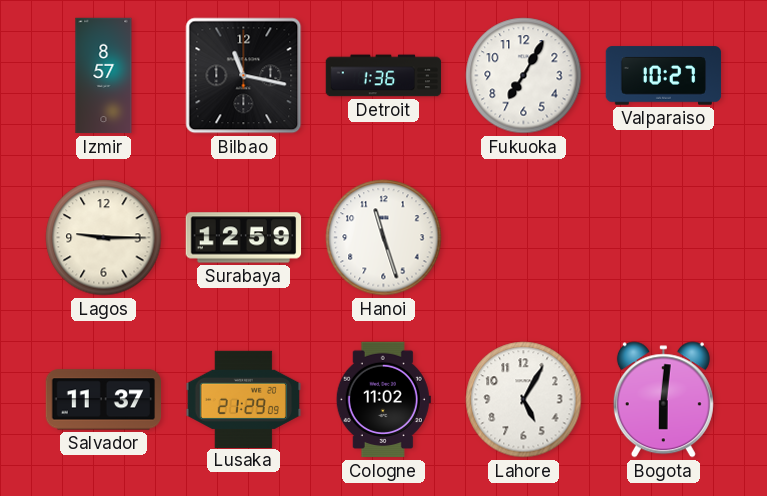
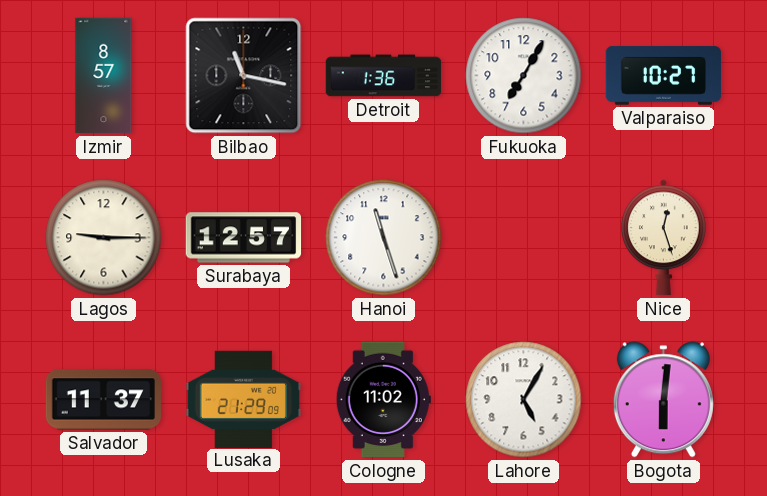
Surabaya: 12:59 -> 12:57 (244, 238)
Nice: none -> 12:27 (664, 238)
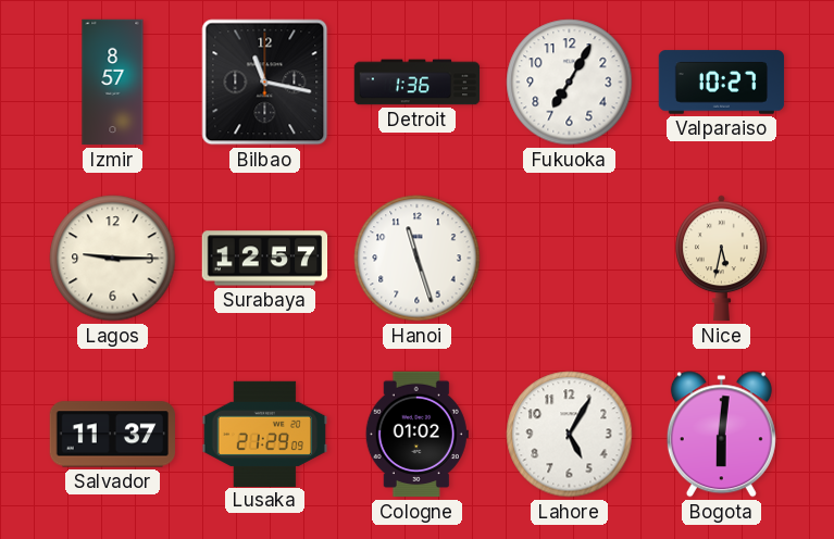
Nice: 12:27 -> 5:32 (722, 259)
Cologne: 11:02 -> 01:02 (416, 435)
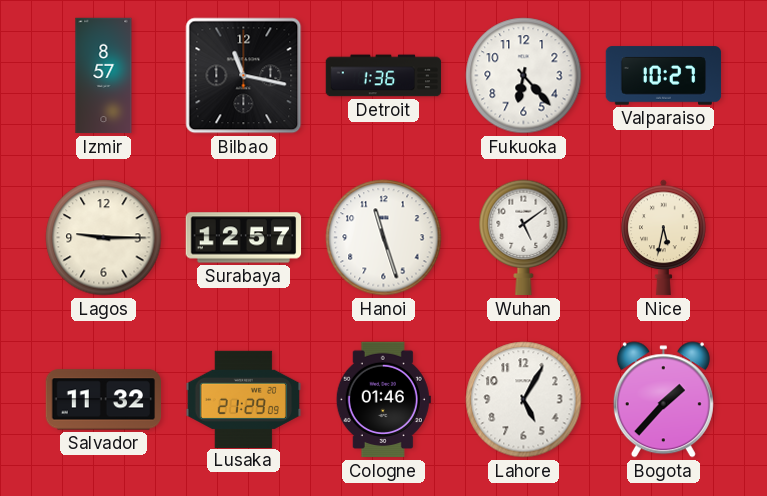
Fukuoka: 7:05 -> 6:23 (524, 76)
Wuhan: none -> 5:09 (524, 238)
Salvador: 11:37 -> 11:32 (103, 400)
Cologne: 01:02 -> 01:46 (383, 400)
Bogota: 6:01 -> 1:37 (663, 400)
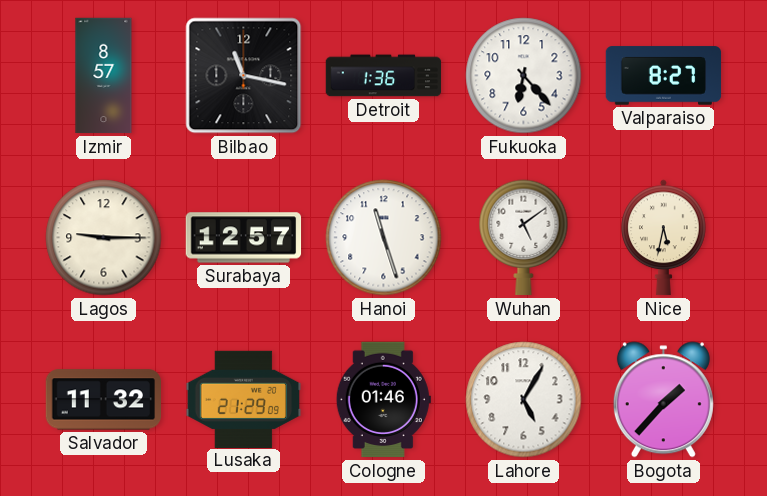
Valparaiso: 10:27 -> 8:27 (664, 76)
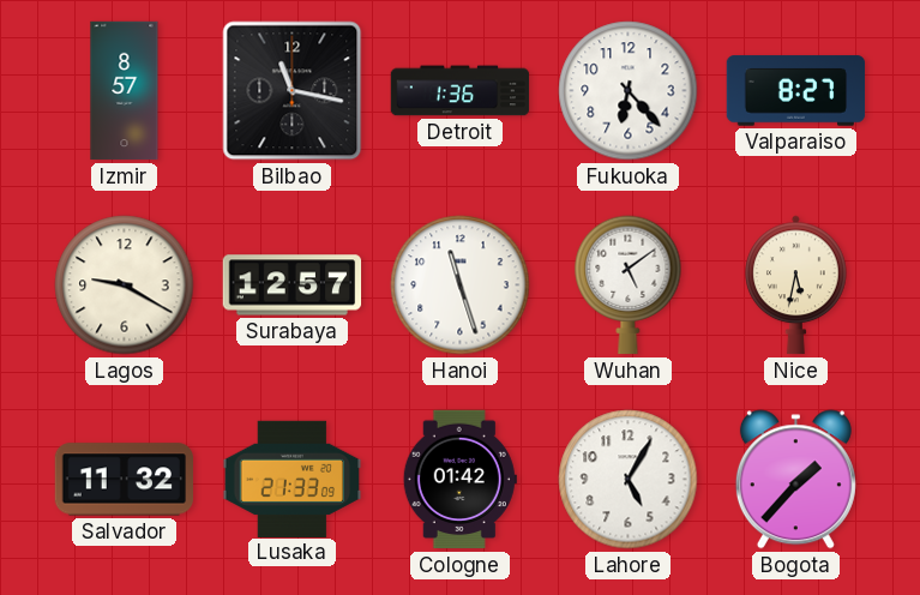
Lagos: 9:15 -> 9:20 (125, 286)
Lusaka: 21:29 -> 21:33 (293, 479)
Cologne: 01:46 -> 01:42 (459, 480)
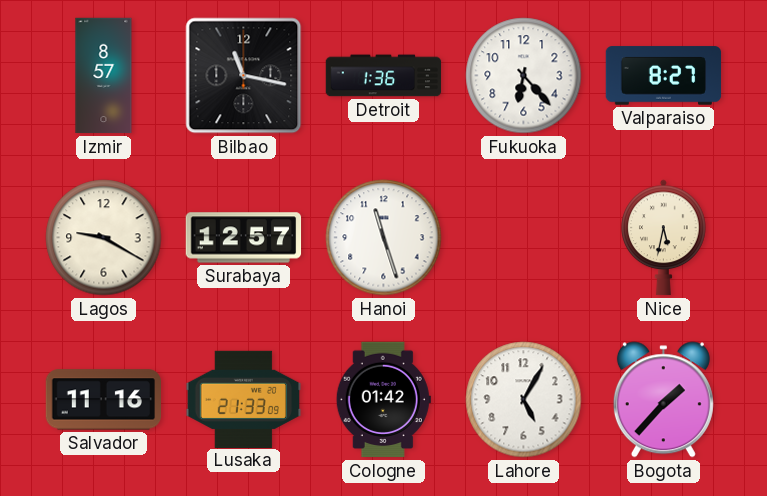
Wuhan: 5:09 -> none (629, 286)
Salvador: 11:32 -> 11:16 (103, 400)
